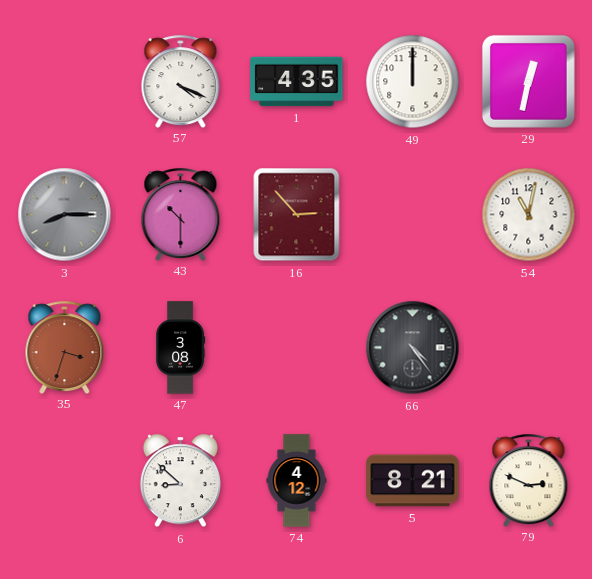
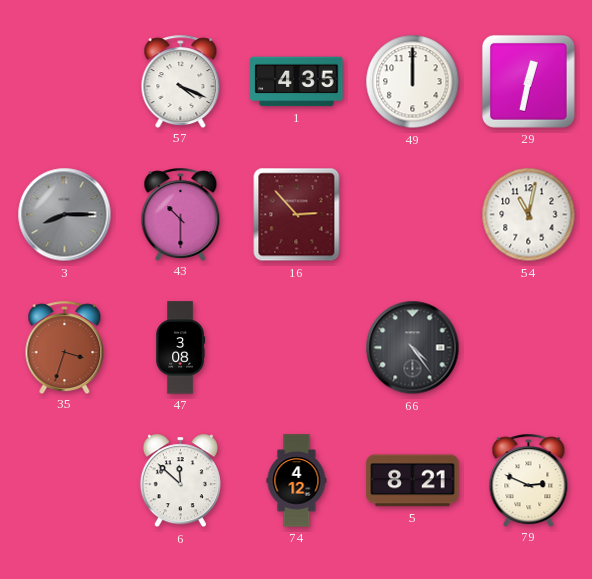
6: 8:52 -> 11:52 (180, 481)
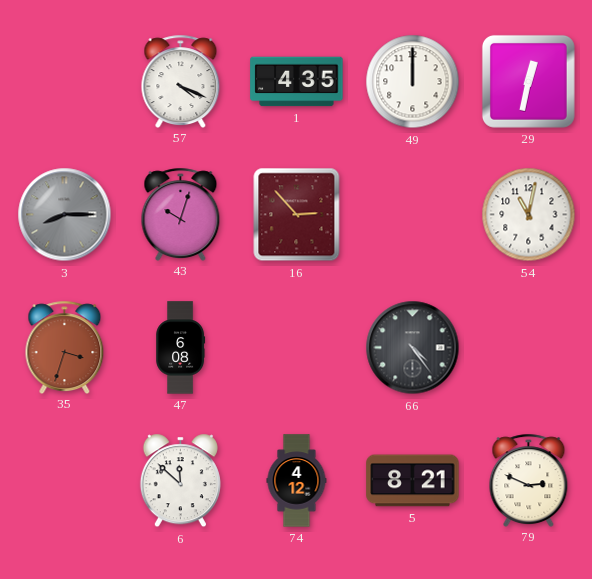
43: 10:30 -> 10:03 (181, 214)
47: 3:08 -> 6:08 (181, 348)
